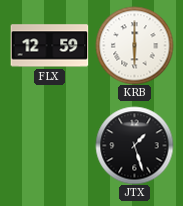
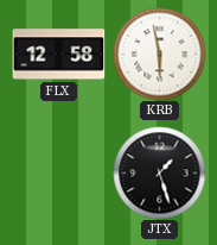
FLX: 12:59 -> 12:58 (58, 55)
KRB: 6:00 -> 5:58 (159, 54)
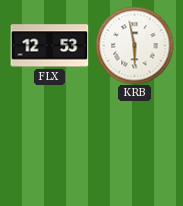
FLX: 12:58 -> 12:53 (49, 46)
JTX: 1:27 -> none (159, 172)
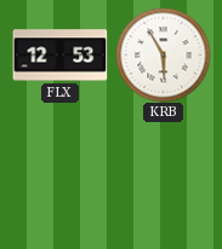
KRB: 5:58 -> 5:55 (163, 54)
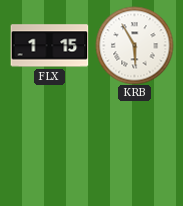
FLX: 12:53 -> 1:15 (49, 46)
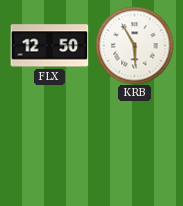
FLX: 1:15 -> 12:50 (49, 46)
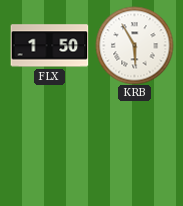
FLX: 12:50 -> 1:50 (49, 46)
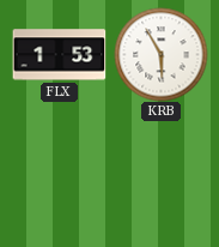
FLX: 1:50 -> 1:53 (59, 55)
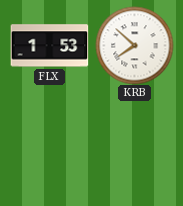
KRB: 5:55 -> 7:52 (134, 45)
